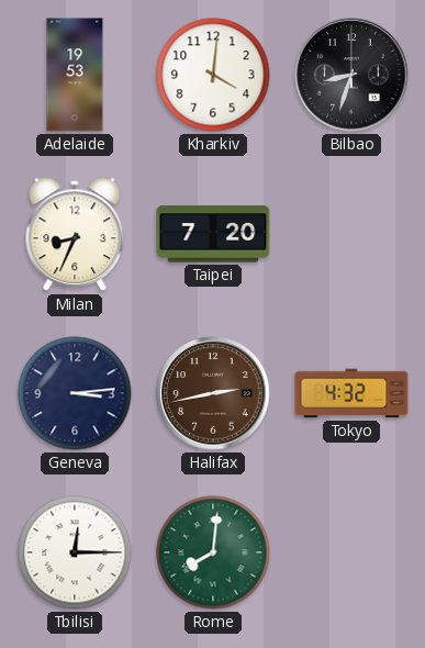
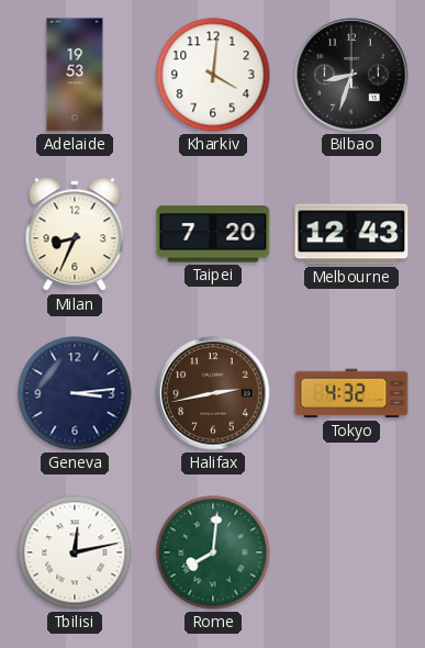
Melbourne: none -> 12:43 (351, 234)
Tbilisi: 12:15 -> 12:13 (75, 552)
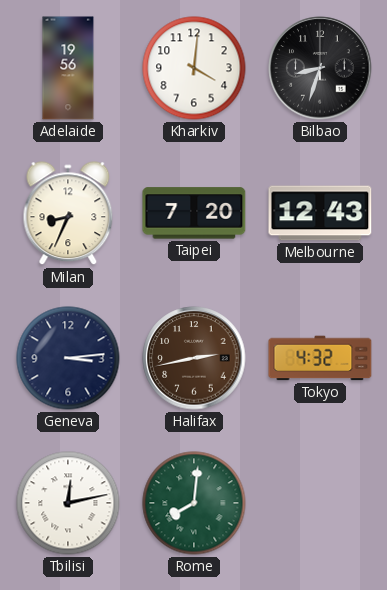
Adelaide: 19:53 -> 19:56 (68, 68)
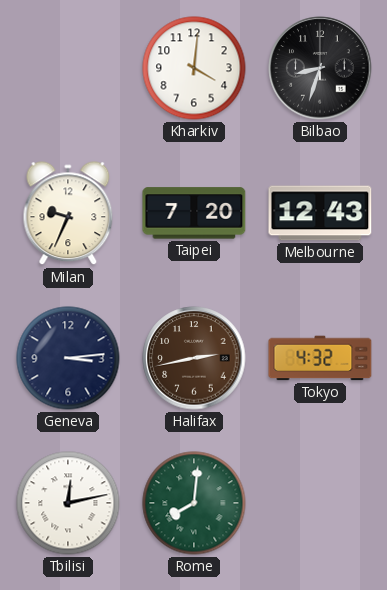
Adelaide: 19:56 -> none (68, 68)
Milan: 8:34 -> 9:34 (68, 214)
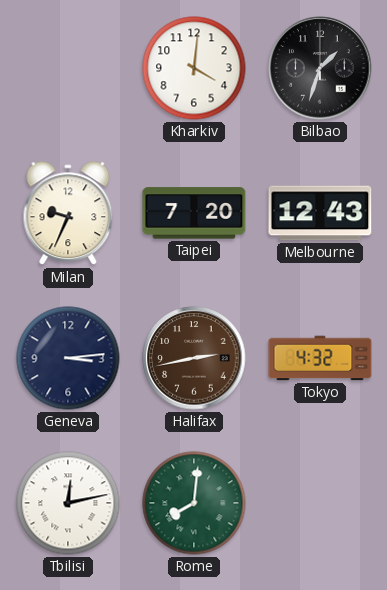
Bilbao: 8:33 -> 1:33 (320, 68)
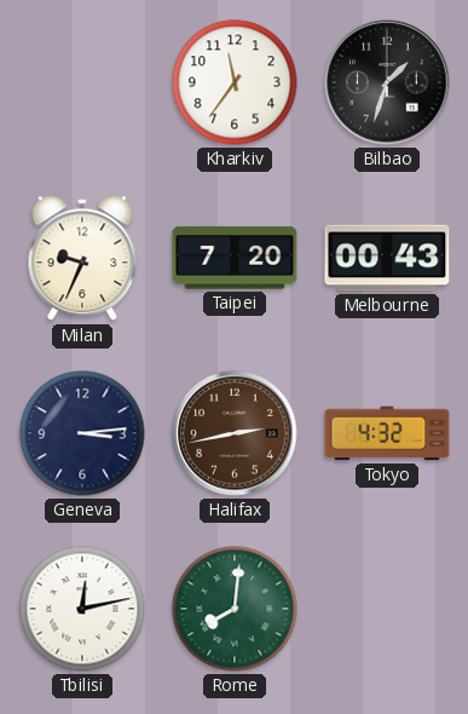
Kharkiv: 4:01 -> 11:36 (235, 82)
Melbourne: 12:43 -> 00:43 (387, 258)
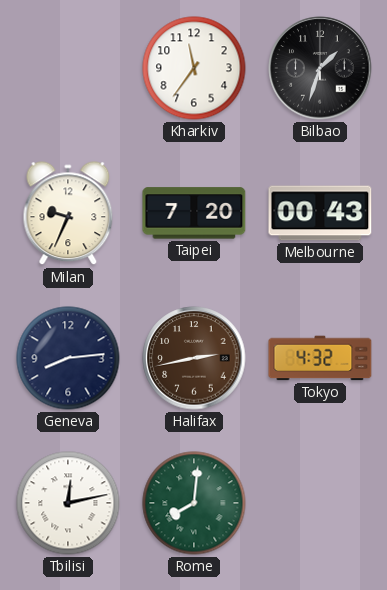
Geneva: 3:14 -> 8:14 (68, 358)
